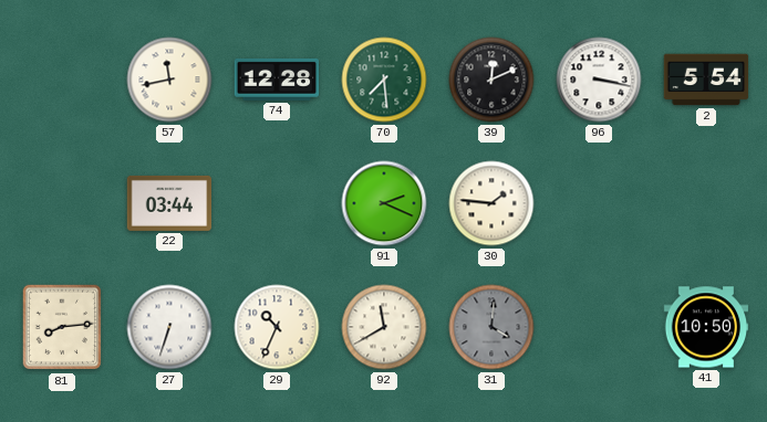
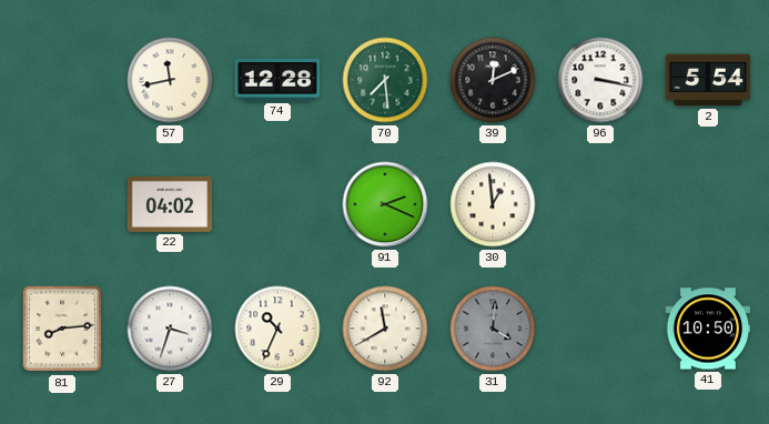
22: 03:44 -> 04:02 (170, 204)
30: 1:46 -> 12:59 (493, 204)
27: 6:33 -> 3:33 (170, 329)
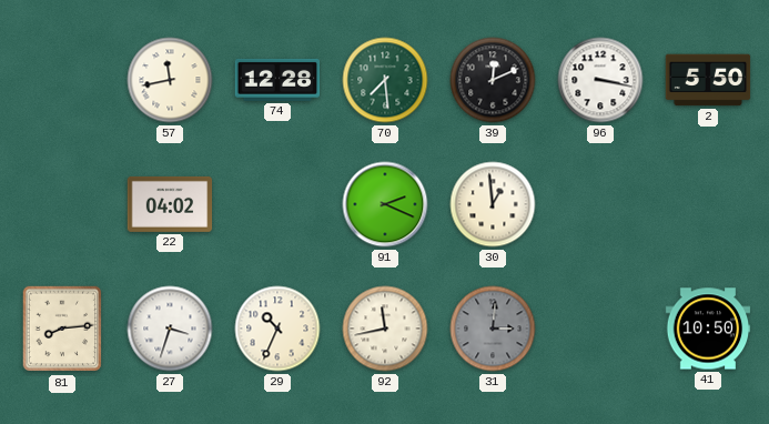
2: 5:54 -> 5:50 (708, 80)
92: 11:40 -> 11:43 (385, 329)
31: 4:01 -> 3:01 (493, 329)
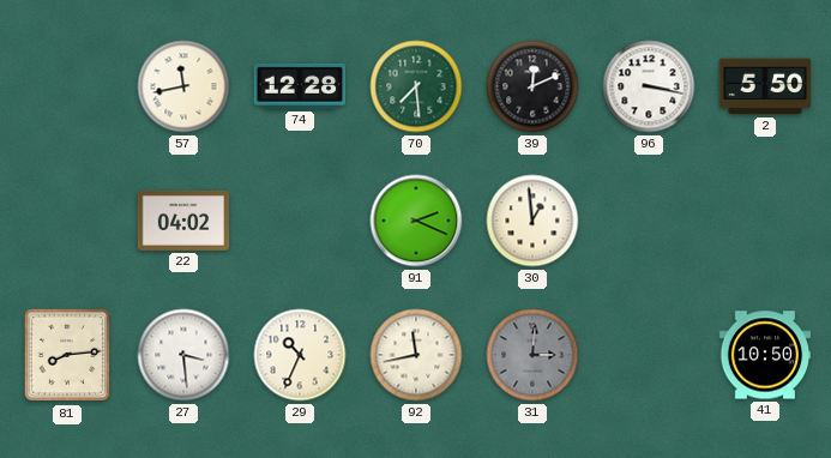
27: 3:33 -> 3:29 (183, 355)
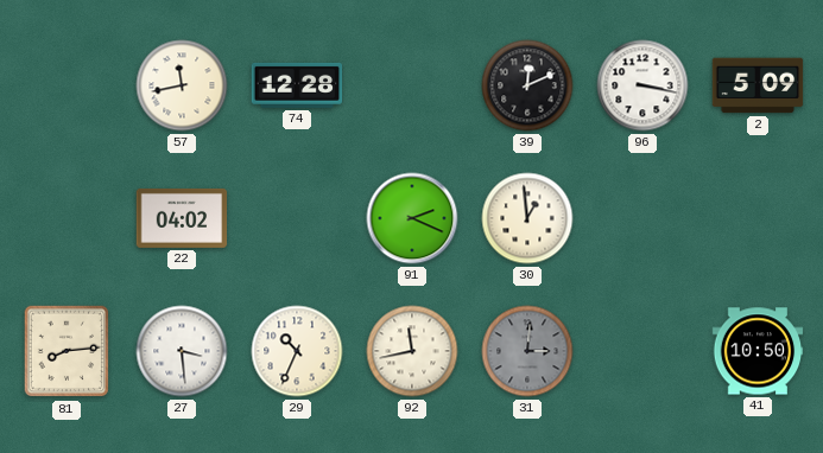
70: 7:29 -> none (416, 86)
2: 5:50 -> 5:09 (758, 85)
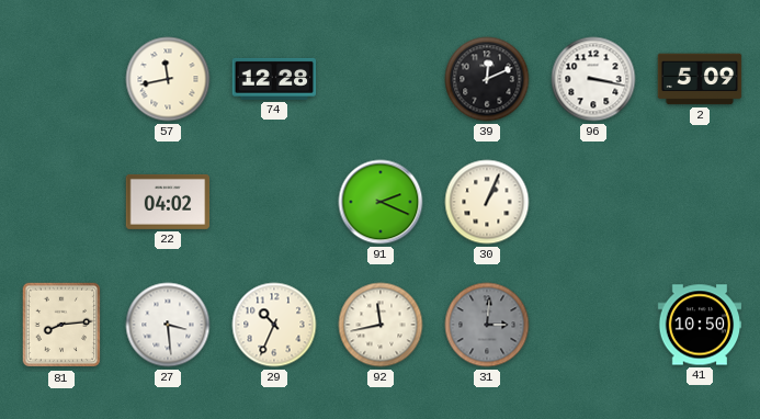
30: 12:59 -> 1:04 (487, 202)
